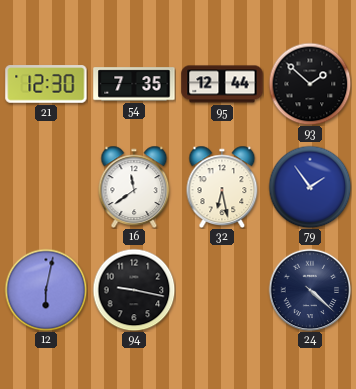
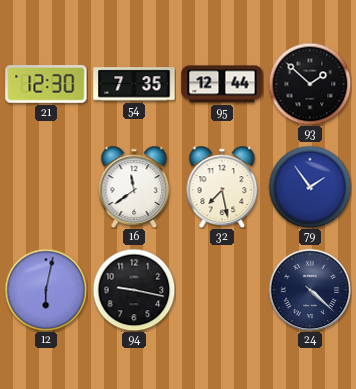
32: 6:28 -> 7:28 (222, 187)
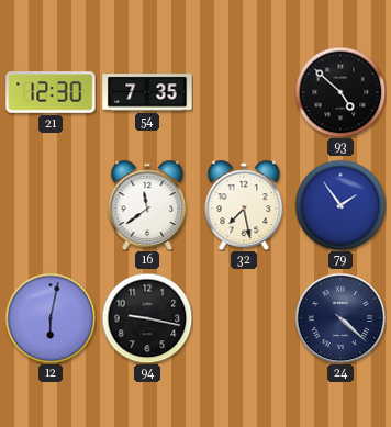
95: 12:44 -> none (222, 84)
93: 1:52 -> 4:52 (340, 92)
